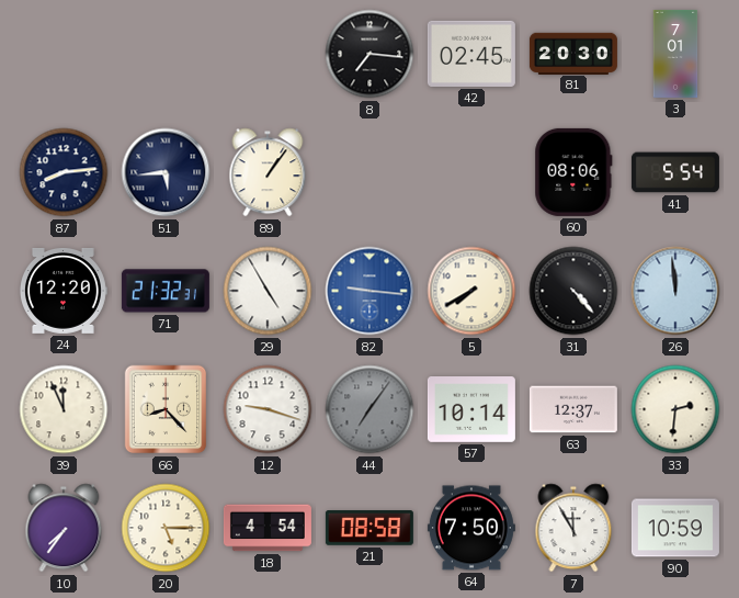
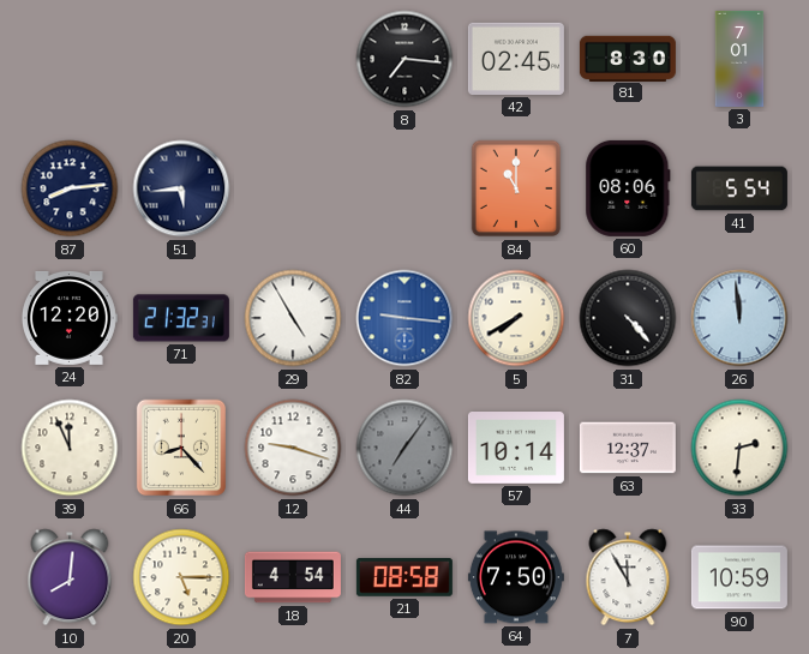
81: 20:30 -> 8:30 (628, 58)
89: 1:06 -> none (268, 172)
84: none -> 11:00 (516, 188)
10: 7:36 -> 8:01 (70, 577)
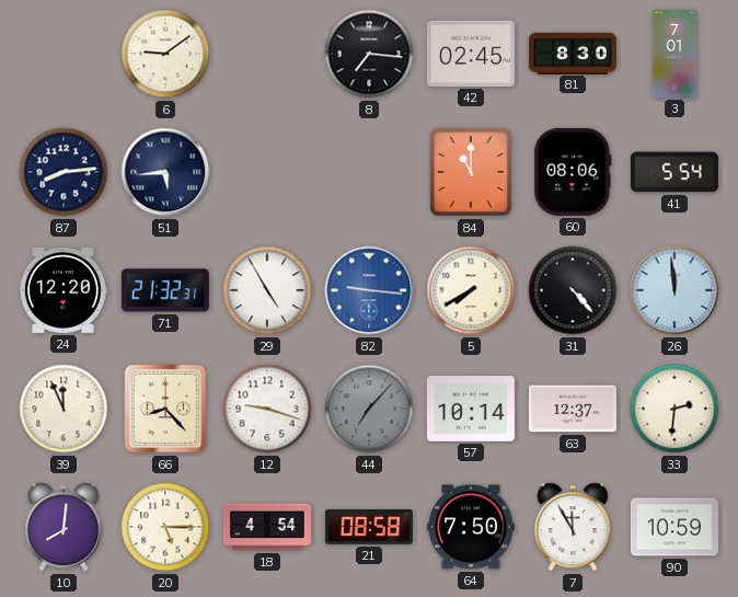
6: none -> 9:09 (165, 54)
44: 7:06 -> 7:07 (369, 409)
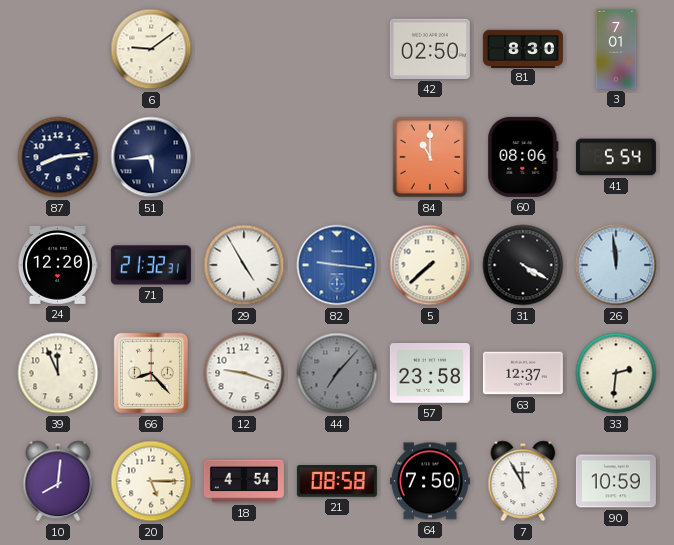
8: 7:16 -> none (369, 54)
42: 02:45 -> 02:50 (430, 49)
5: 7:40 -> 7:38 (430, 265)
31: 4:23 -> 4:20 (523, 265)
57: 10:14 -> 23:58 (430, 374)
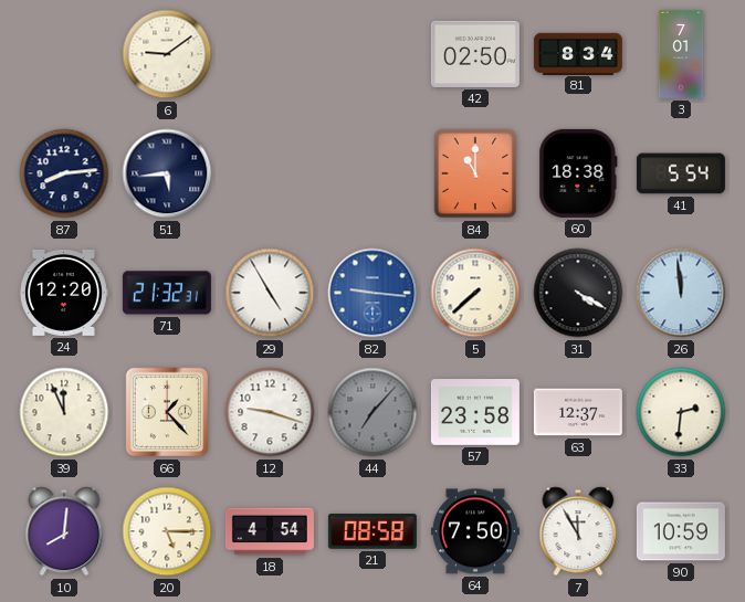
81: 8:30 -> 8:34 (578, 53)
60: 08:06 -> 18:38 (578, 173)
66: 8:23 -> 1:23 (167, 412)
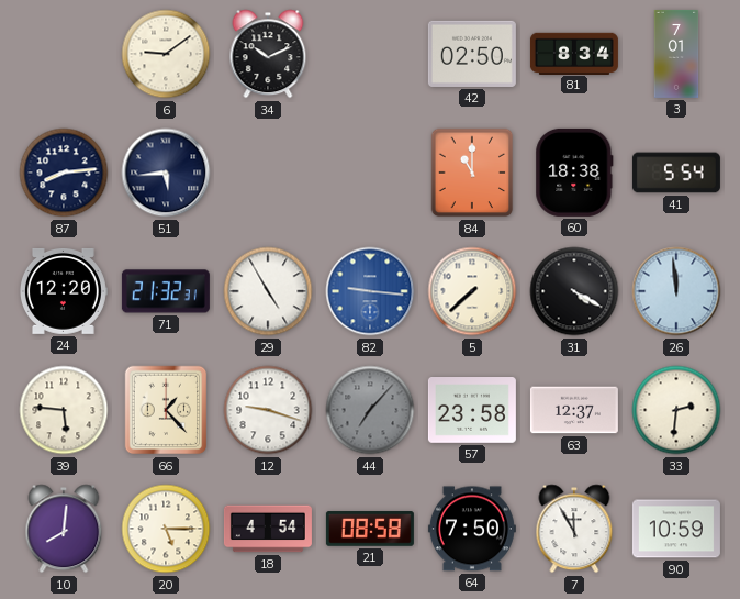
34: none -> 10:11 (268, 54)
39: 11:56 -> 5:46 (64, 410)
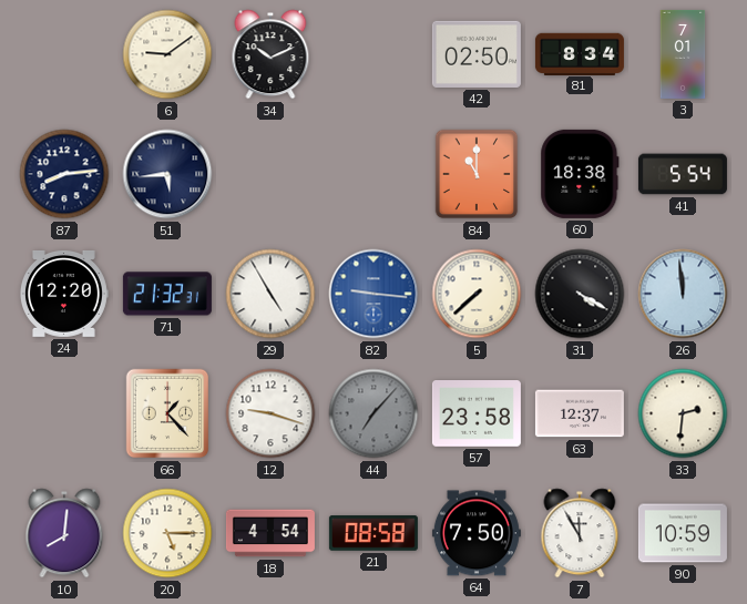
39: 5:46 -> none (64, 410)
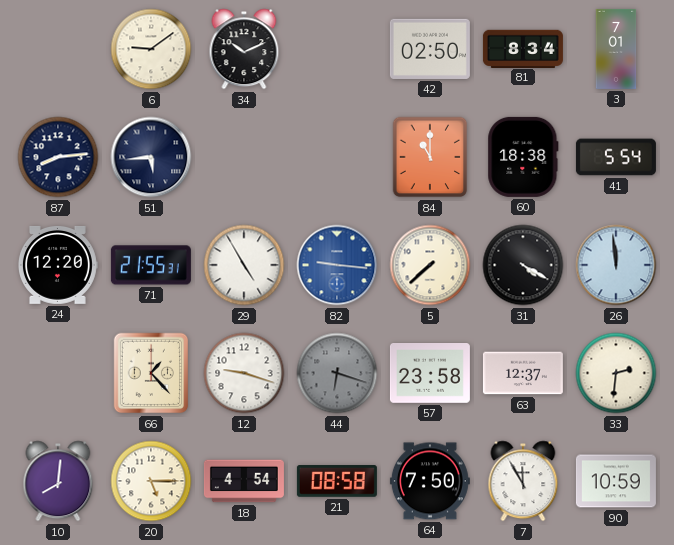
71: 21:32 -> 21:55 (151, 265)
44: 7:07 -> 6:18 (337, 373)
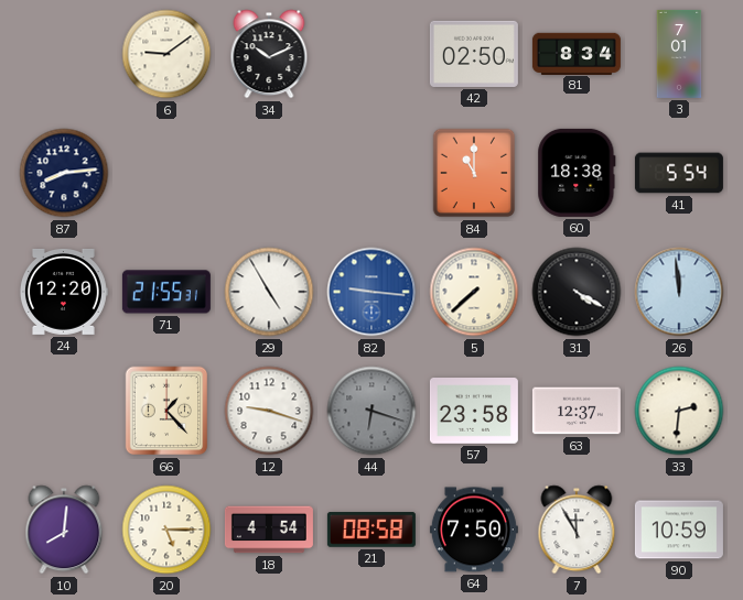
51: 5:44 -> none (151, 157)
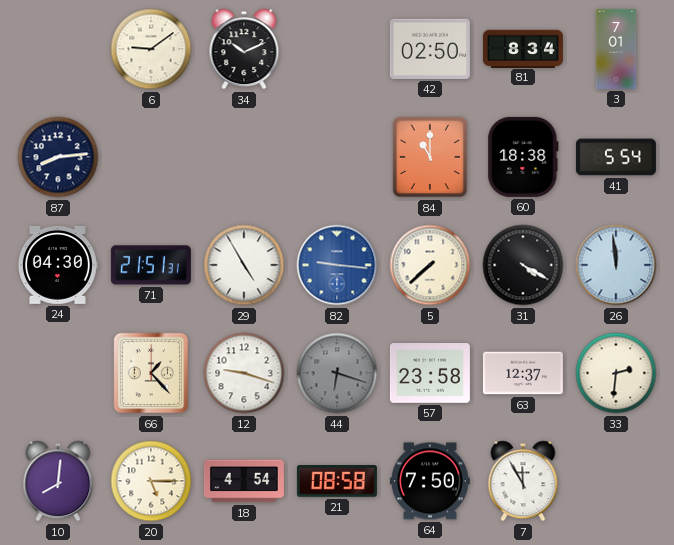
24: 12:20 -> 04:30 (57, 265)
71: 21:55 -> 21:51 (151, 265)
90: 10:59 -> none (679, 530)
